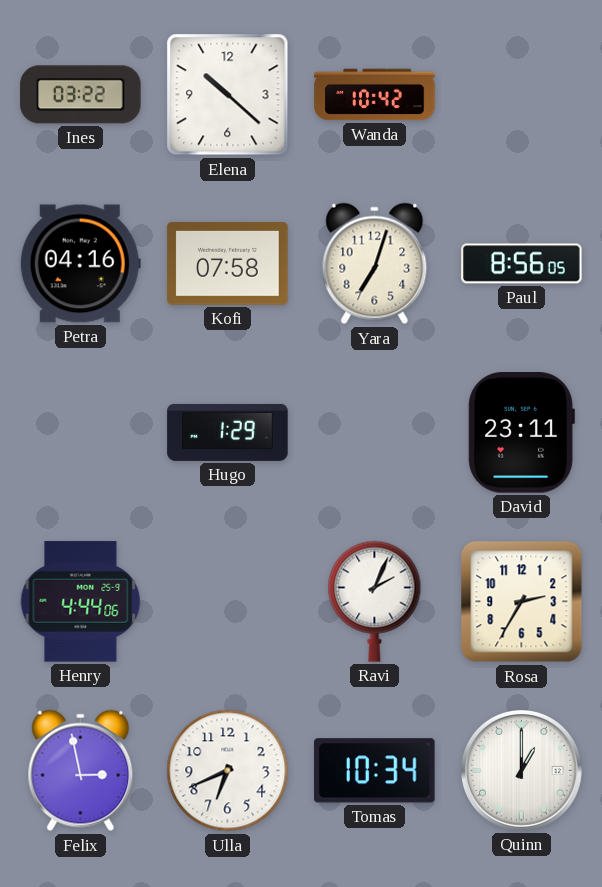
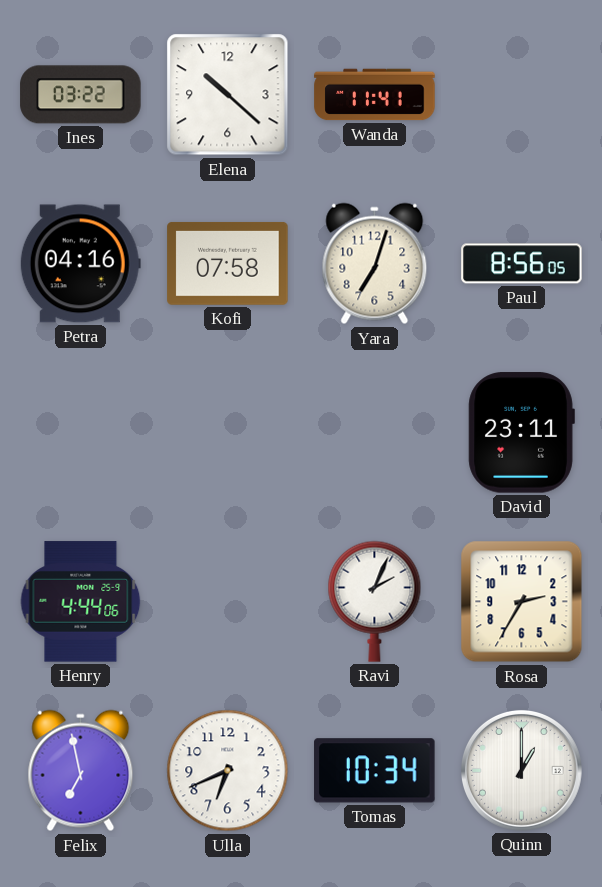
Wanda: 10:42 -> 11:41 (375, 95)
Hugo: 1:29 -> none (228, 432)
Felix: 2:58 -> 6:58 (81, 771)
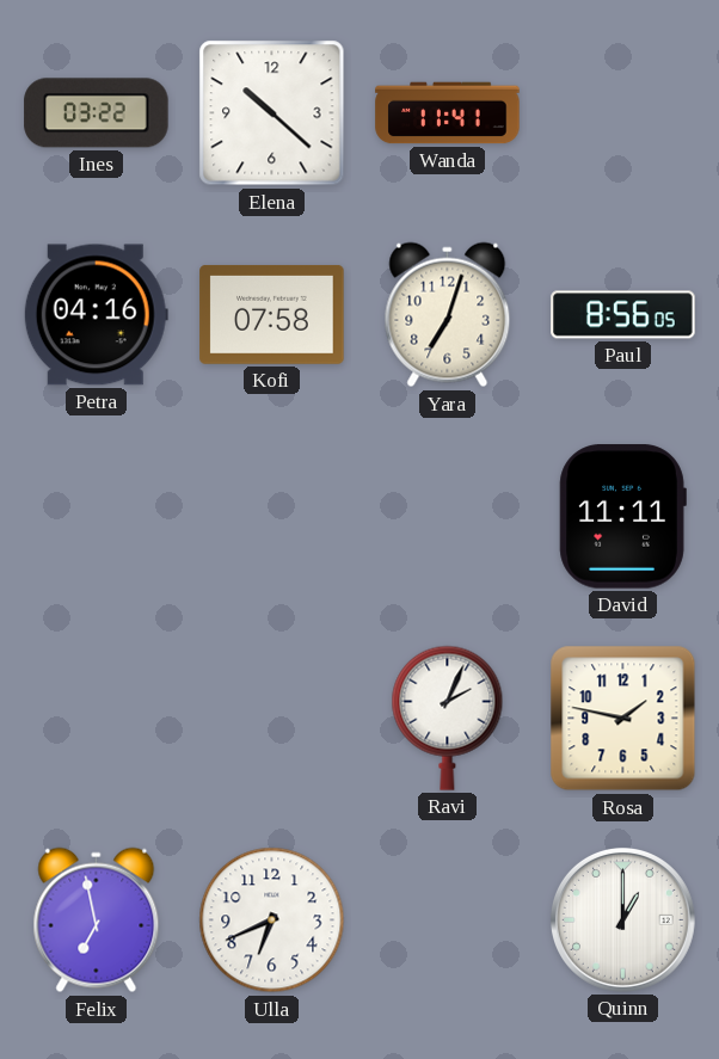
David: 23:11 -> 11:11 (622, 517)
Henry: 4:44 -> none (81, 602)
Rosa: 2:35 -> 1:47 (623, 719)
Tomas: 10:34 -> none (375, 771)
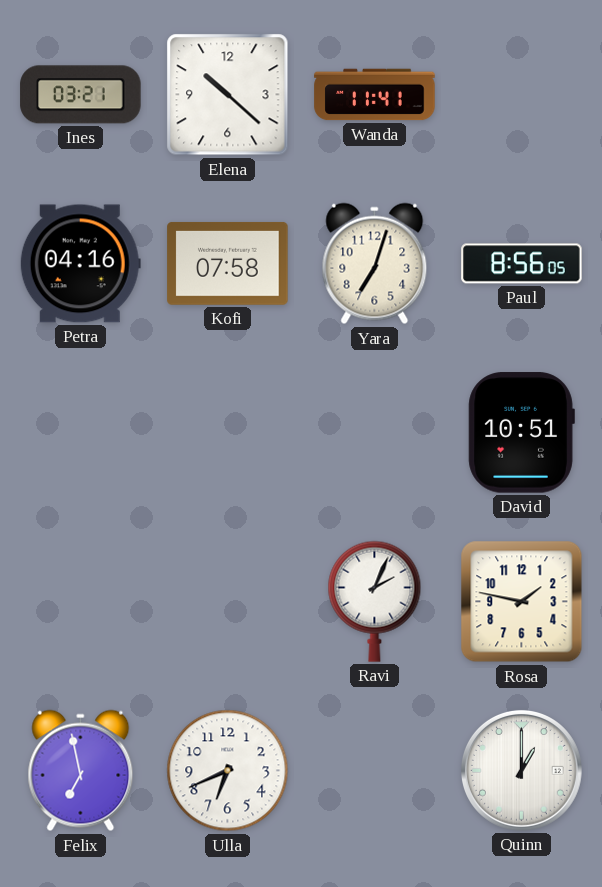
Ines: 03:22 -> 03:21 (81, 95)
David: 11:11 -> 10:51 (521, 433)
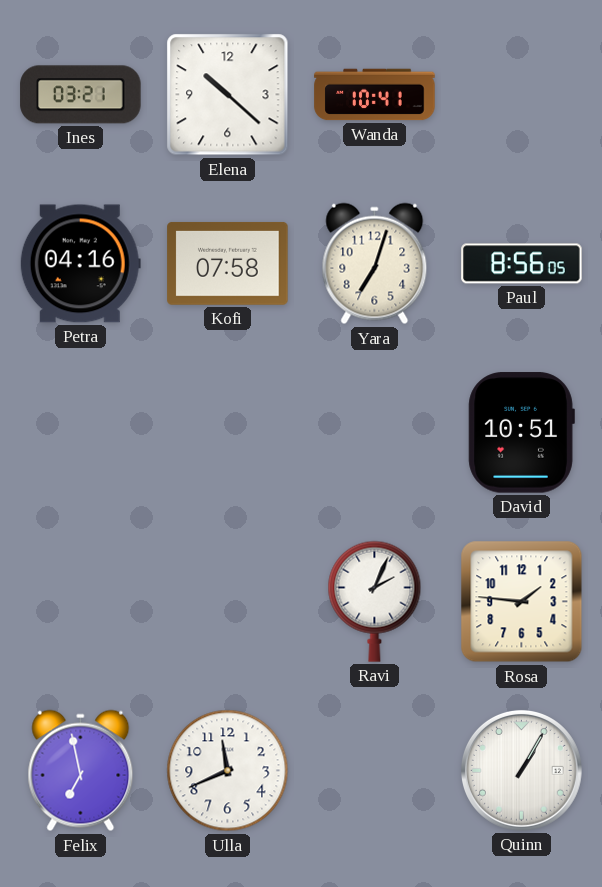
Wanda: 11:41 -> 10:41 (375, 95)
Rosa: 1:47 -> 1:46 (522, 602)
Ulla: 6:41 -> 11:41 (228, 771)
Quinn: 1:00 -> 1:05 (521, 770)
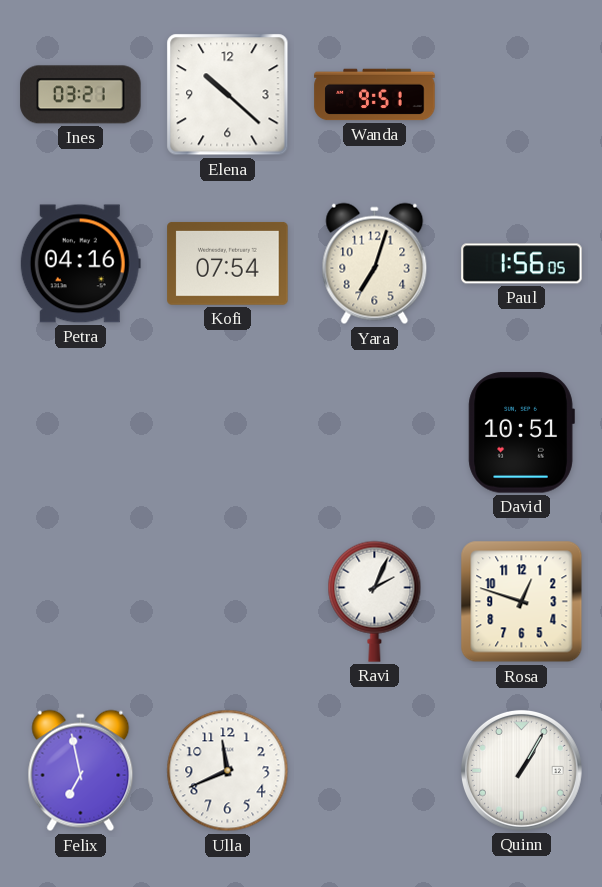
Wanda: 10:41 -> 9:51 (375, 95)
Kofi: 07:58 -> 07:54 (228, 263)
Paul: 8:56 -> 1:56 (522, 264)
Rosa: 1:46 -> 12:48 (522, 602)
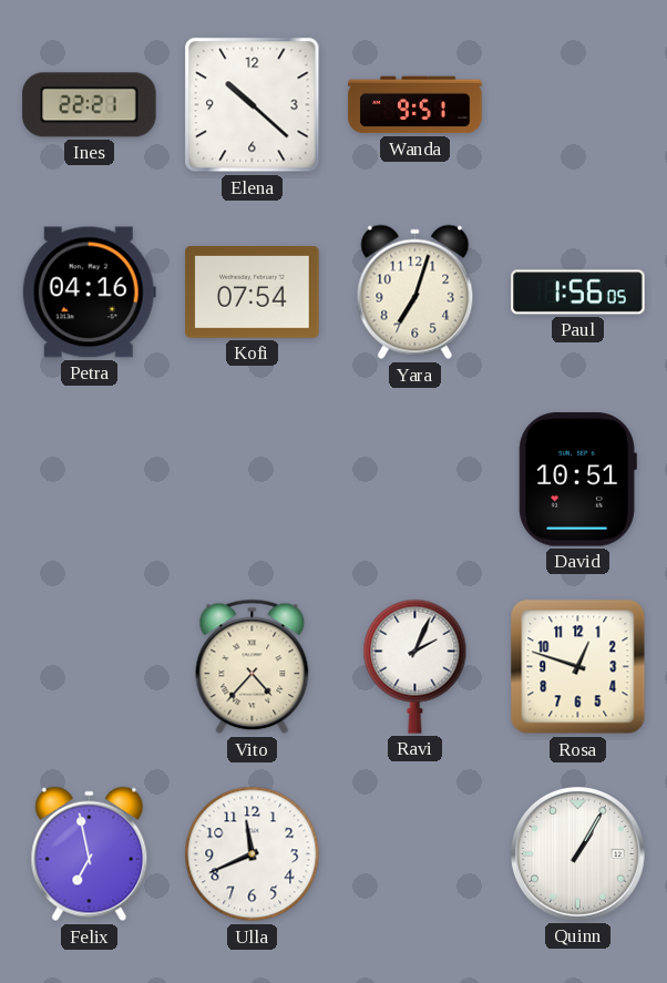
Ines: 03:21 -> 22:21 (90, 105)
Vito: none -> 4:37 (253, 667)
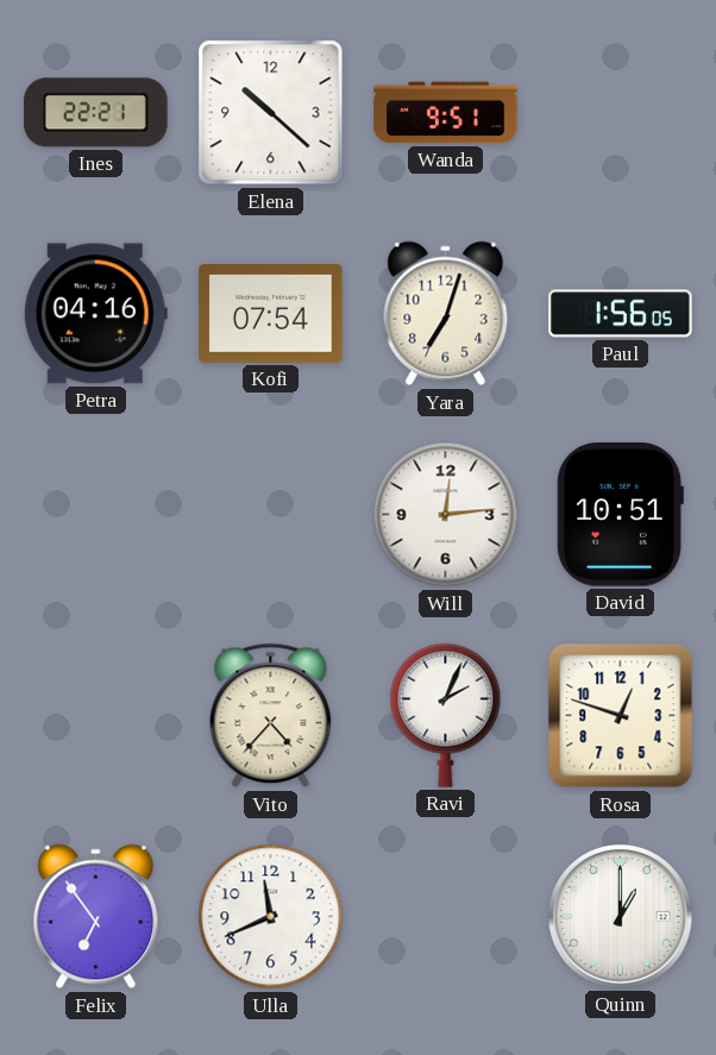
Will: none -> 12:14 (446, 515)
Felix: 6:58 -> 6:54 (96, 917)
Quinn: 1:05 -> 1:00 (620, 916)
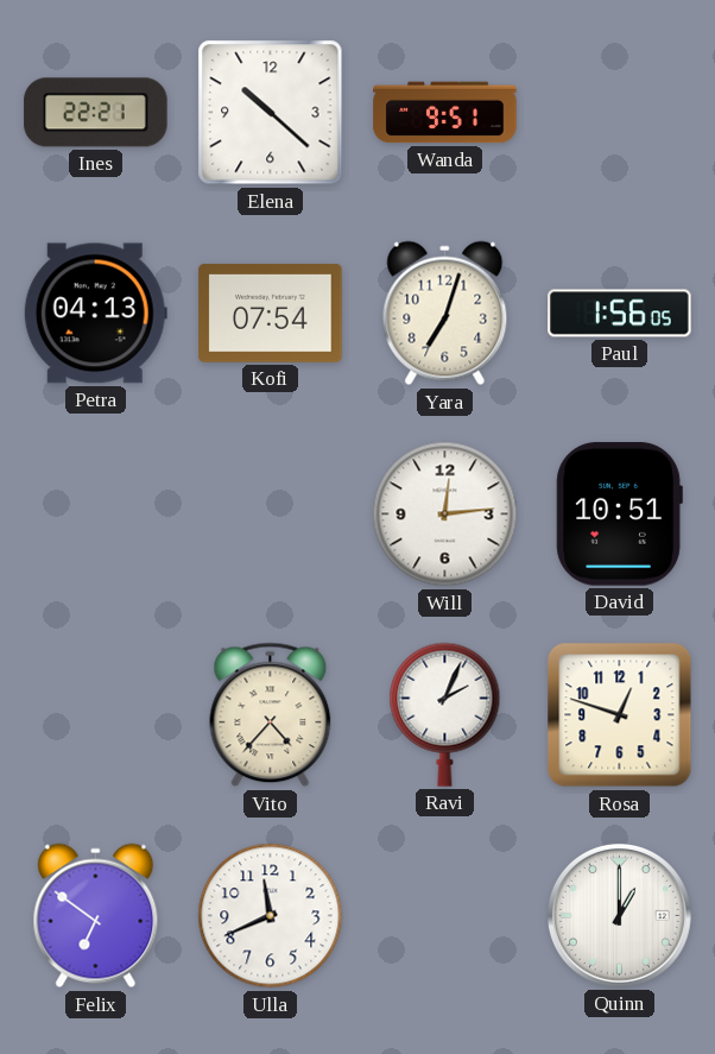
Petra: 04:16 -> 04:13 (95, 314)
Felix: 6:54 -> 6:51 (96, 916)
